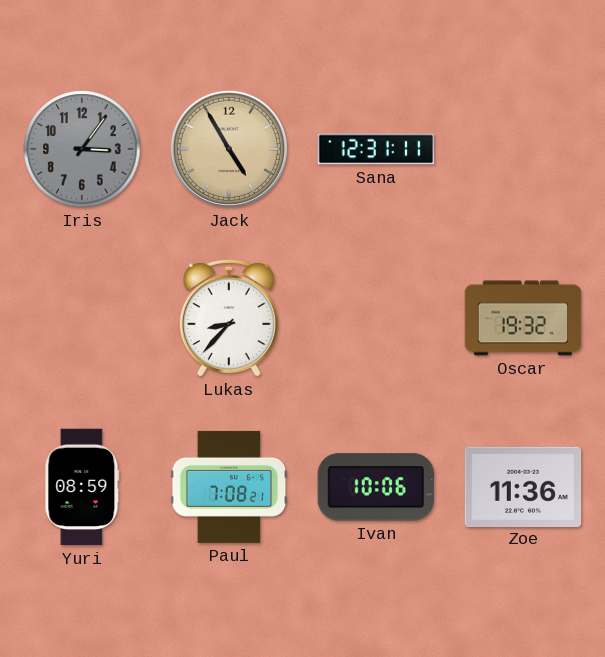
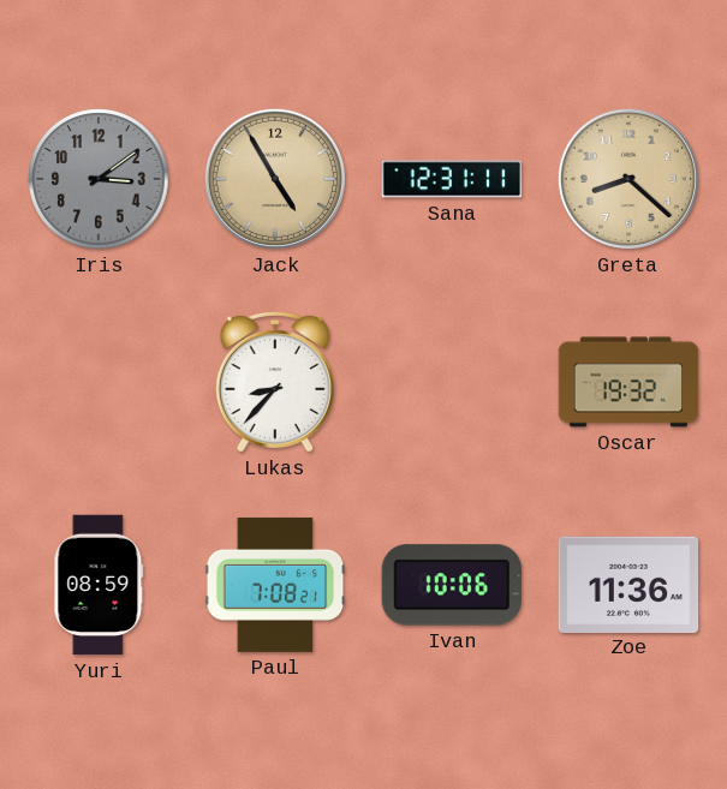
Iris: 3:06 -> 3:09 (99, 179)
Greta: none -> 8:22 (628, 179)
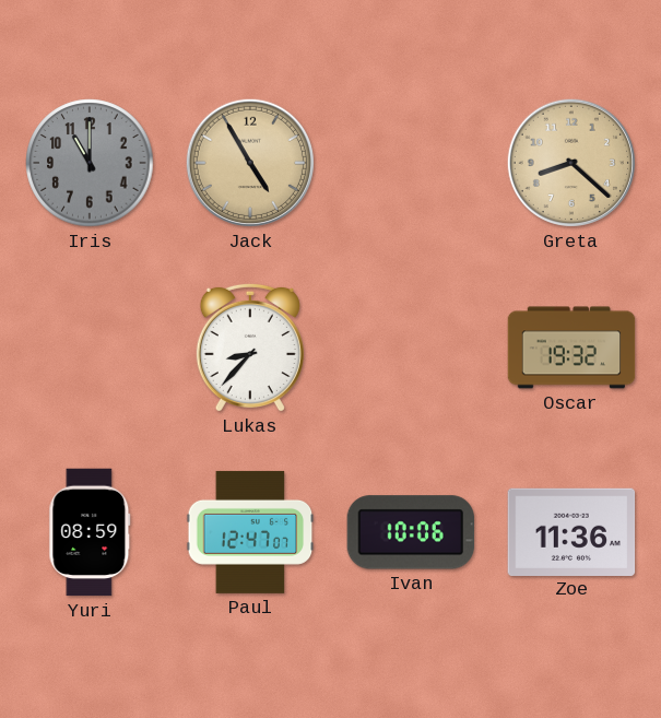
Iris: 3:09 -> 11:00 (90, 163)
Sana: 12:31 -> none (452, 179)
Paul: 7:08 -> 12:47 (250, 532)
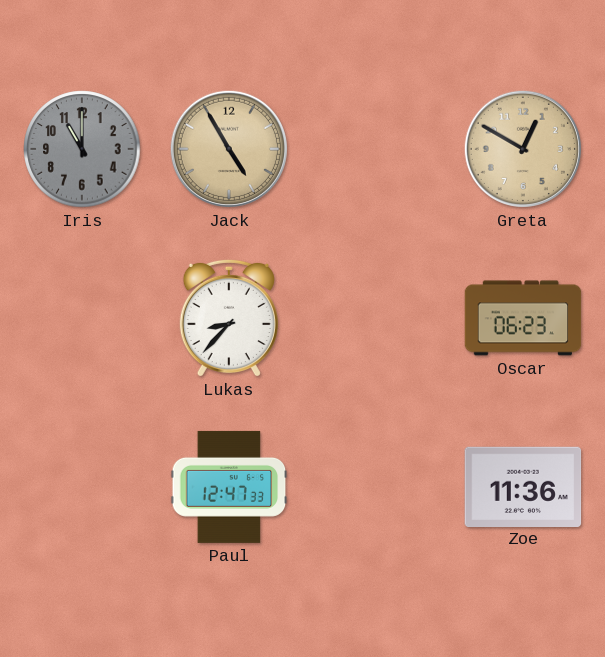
Greta: 8:22 -> 12:50 (523, 149)
Oscar: 19:32 -> 06:23 (523, 318)
Yuri: 08:59 -> none (90, 532)
Paul: 12:47:07 -> 12:47:33 (229, 487)
Ivan: 10:06 -> none (411, 532)
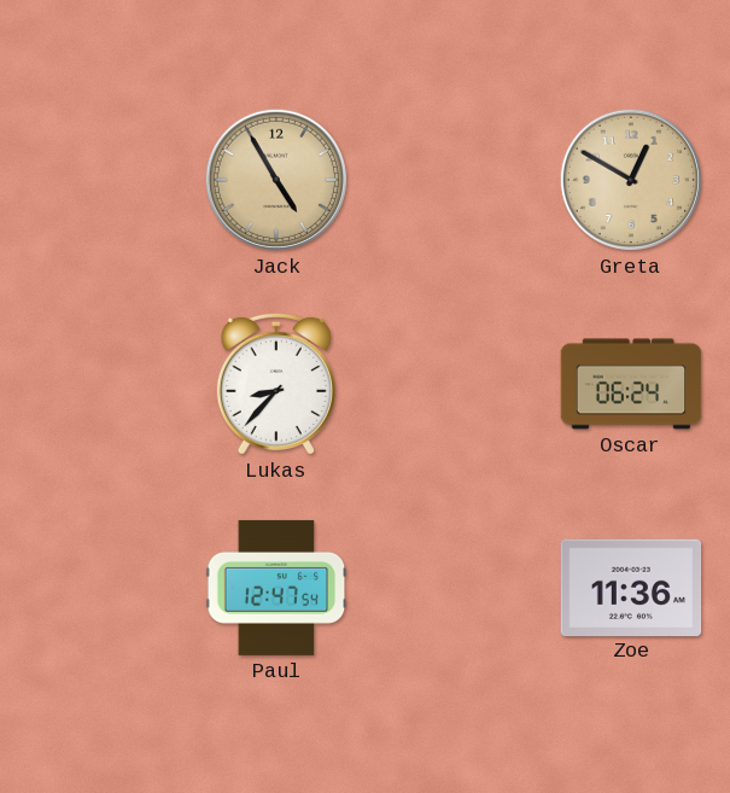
Iris: 11:00 -> none (82, 149)
Oscar: 06:23 -> 06:24 (631, 384)
Paul: 12:47:33 -> 12:47:54 (276, 588)
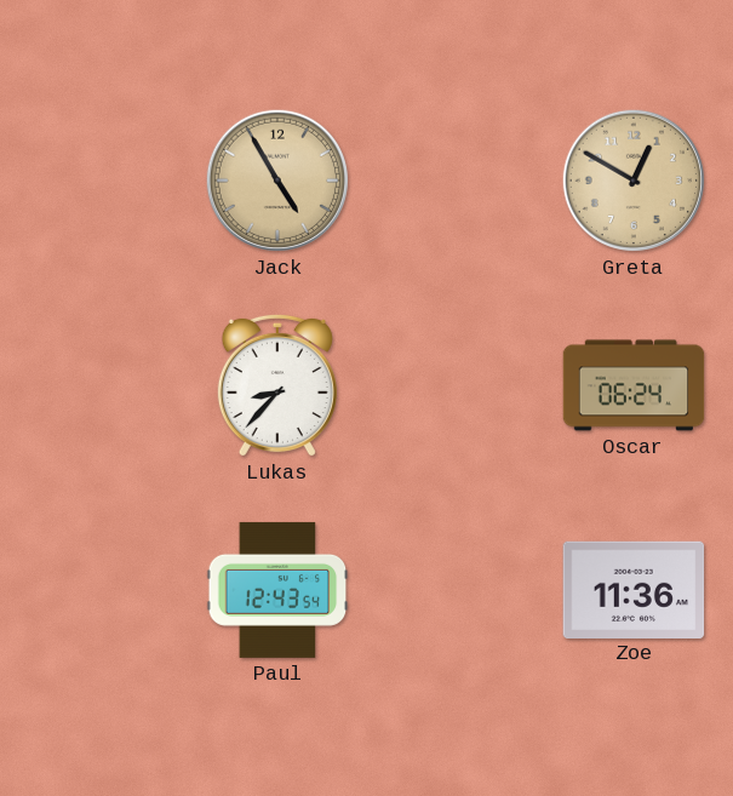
Paul: 12:47 -> 12:43 (277, 590)
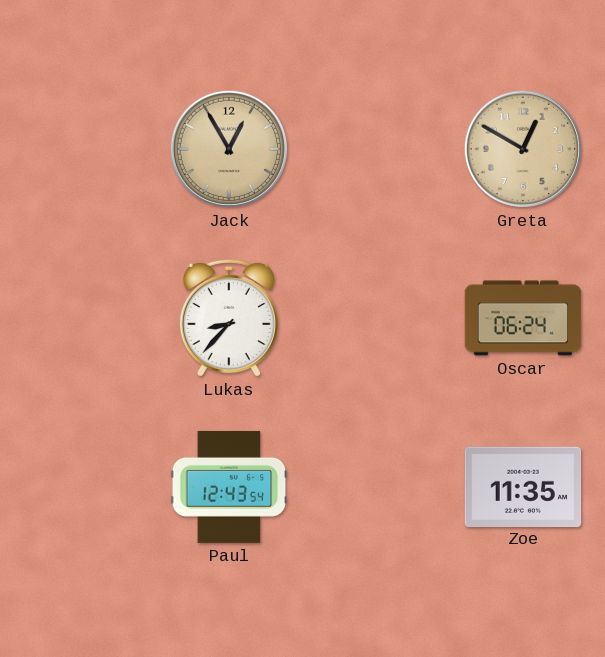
Jack: 4:55 -> 12:55 (229, 149)
Zoe: 11:36 -> 11:35 (523, 486)
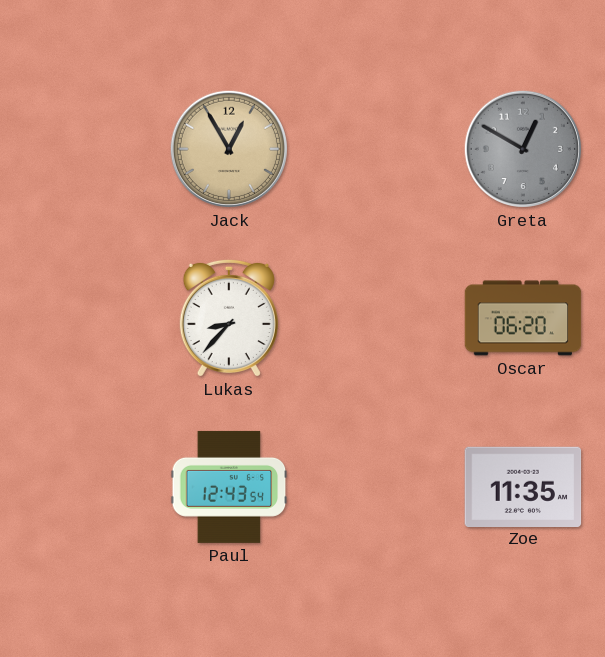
Greta dial: champagne -> grey (523, 149)
Oscar: 06:24 -> 06:20 (523, 318)
